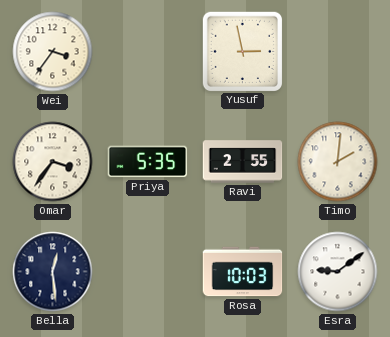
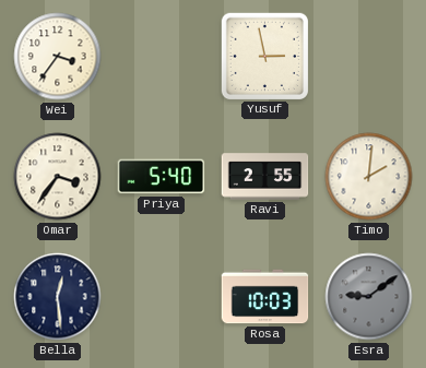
Priya: 5:35 -> 5:40 (162, 177)
Esra dial: white -> grey (369, 297)
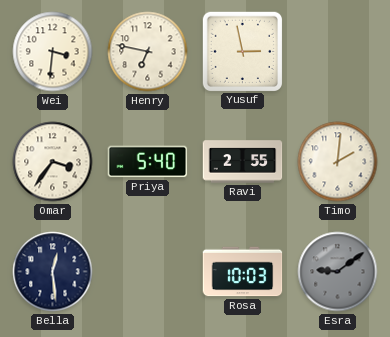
Wei: 3:36 -> 3:31 (53, 52)
Henry: none -> 6:47 (148, 52)
